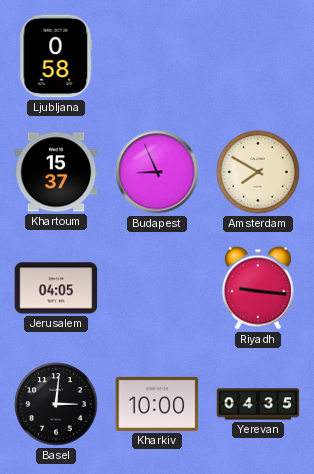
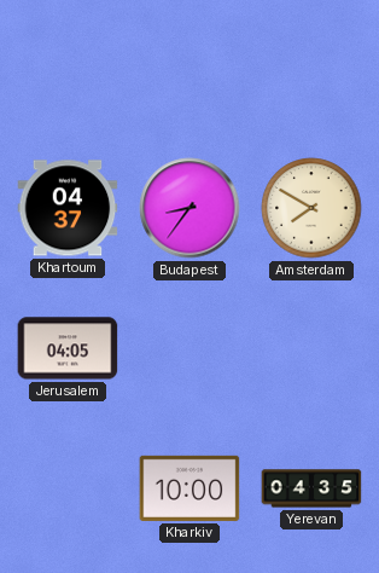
Ljubljana: 0:58 -> none (56, 56)
Khartoum: 15:37 -> 04:37 (68, 208)
Budapest: 8:56 -> 8:36 (189, 208)
Riyadh: 9:16 -> none (258, 288)
Basel: 3:01 -> none (56, 404)
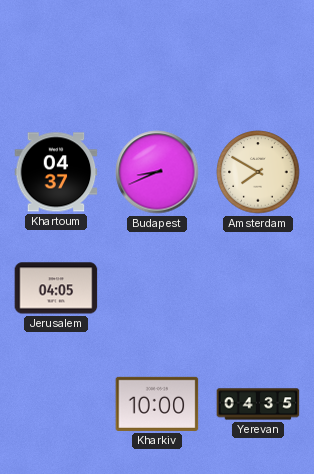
Budapest: 8:36 -> 8:41 (157, 172)
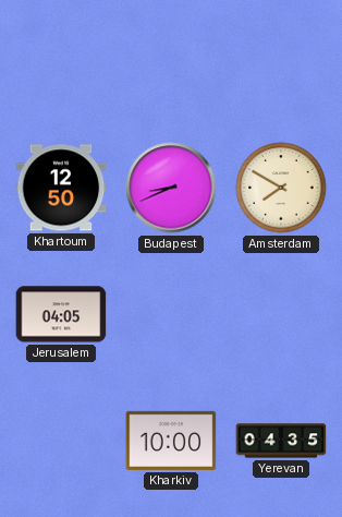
Khartoum: 04:37 -> 12:50 (61, 188)
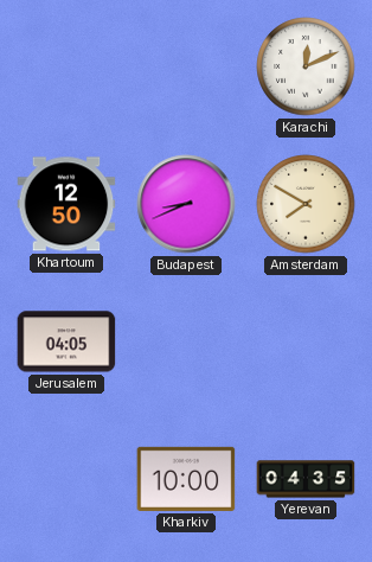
Karachi: none -> 12:11 (306, 66)
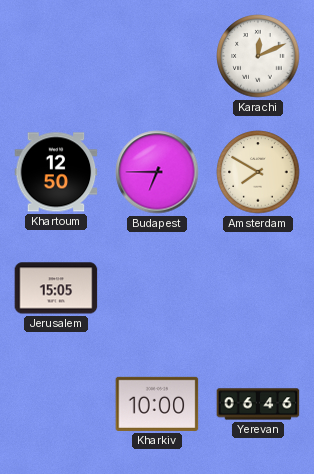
Budapest: 8:41 -> 6:45 (157, 172)
Jerusalem: 04:05 -> 15:05 (56, 288)
Yerevan: 04:35 -> 06:46 (258, 404)
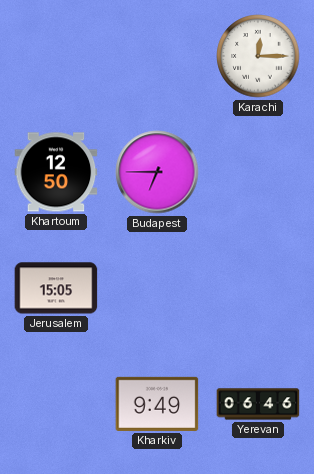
Karachi: 12:11 -> 12:15 (258, 56)
Amsterdam: 7:50 -> none (258, 172)
Kharkiv: 10:00 -> 9:49 (157, 404)
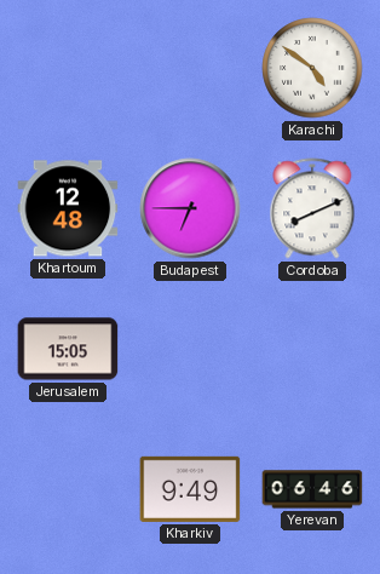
Karachi: 12:15 -> 4:51 (312, 68)
Khartoum: 12:50 -> 12:48 (68, 208)
Cordoba: none -> 8:11 (312, 208)
